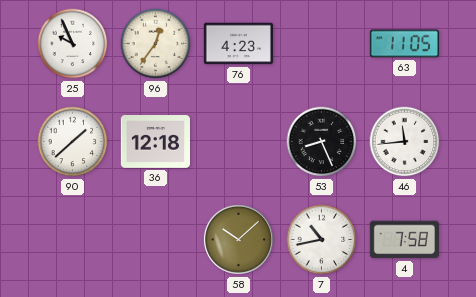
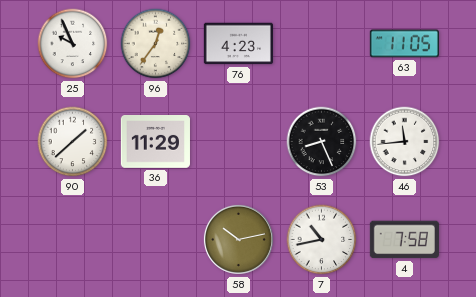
36: 12:18 -> 11:29 (155, 142)
58: 10:08 -> 10:13 (238, 239)
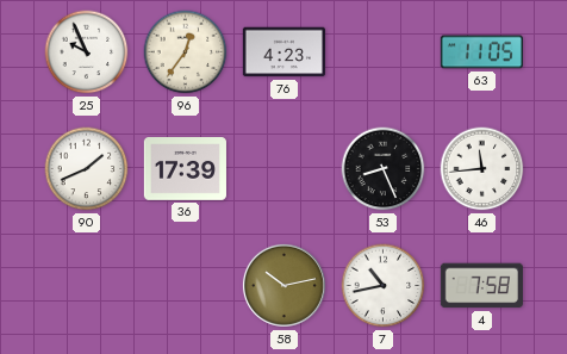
90: 1:38 -> 1:41 (87, 169)
36: 11:29 -> 17:39 (185, 169)
